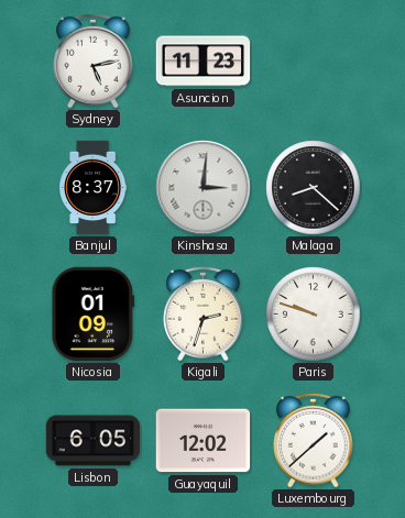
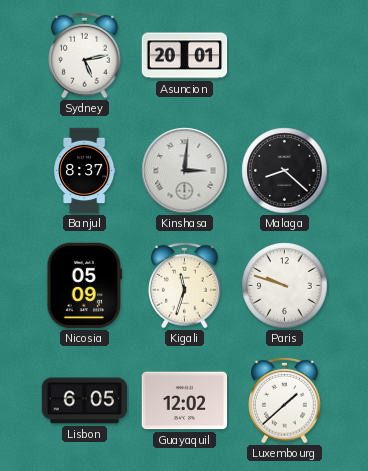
Asuncion: 11:23 -> 20:01 (185, 56)
Nicosia: 01:09 -> 05:09 (84, 286)
Kigali: 2:33 -> 11:33 (185, 285)
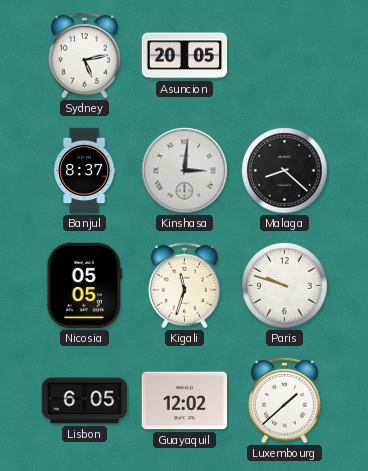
Asuncion: 20:01 -> 20:05 (185, 56)
Nicosia: 05:09 -> 05:05 (84, 286)
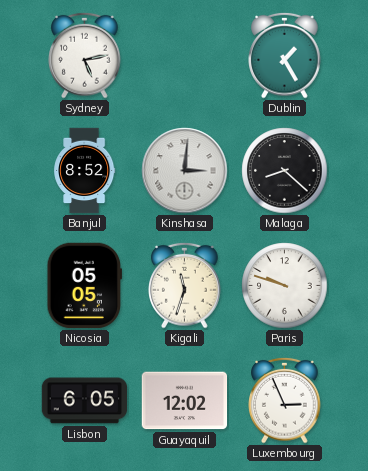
Asuncion: 20:05 -> none (185, 56)
Dublin: none -> 1:25 (285, 55)
Banjul: 8:37 -> 8:52 (85, 171)
Luxembourg: 1:38 -> 2:56 (285, 400)
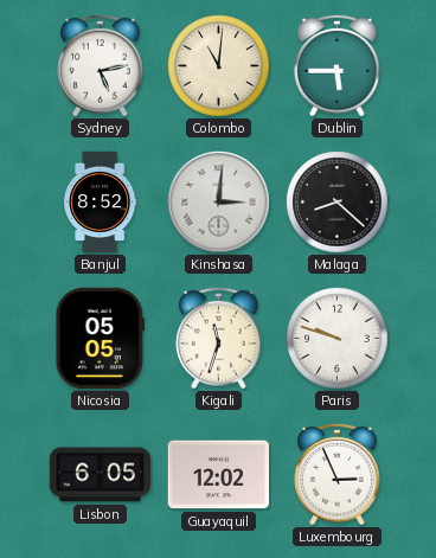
Colombo: none -> 11:01 (219, 66)
Dublin: 1:25 -> 5:45 (338, 65)
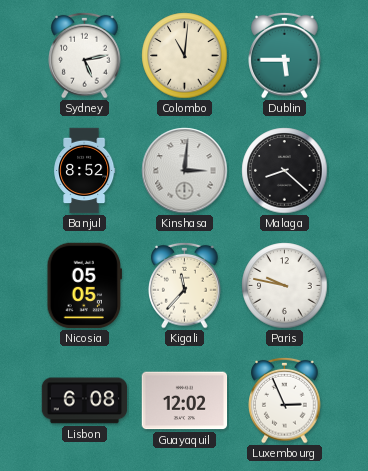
Kigali: 11:33 -> 11:37 (185, 285)
Paris: 9:48 -> 9:47 (285, 286)
Lisbon: 6:05 -> 6:08 (85, 401)
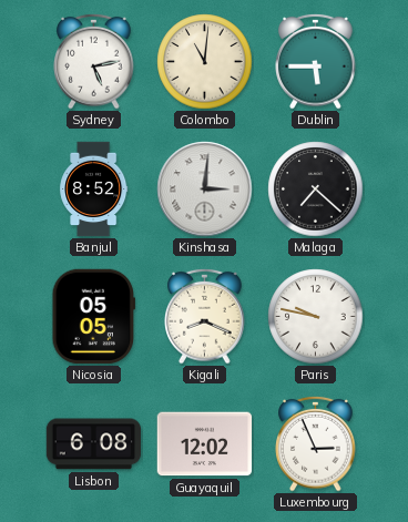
Malaga: 8:22 -> 7:22 (316, 190)
Kigali: 11:37 -> 8:19 (205, 316)
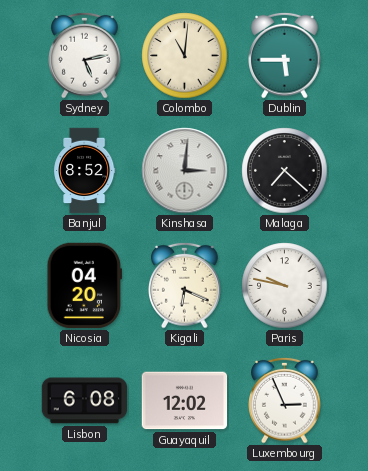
Nicosia: 05:05 -> 04:20 (84, 286)
Kigali: 8:19 -> 6:19 (185, 285)
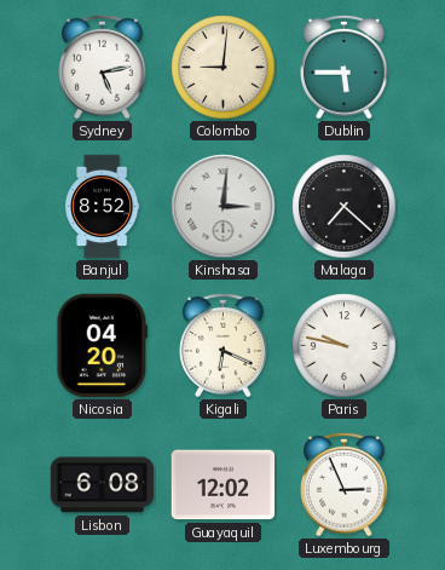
Colombo: 11:01 -> 9:01 (224, 68)
